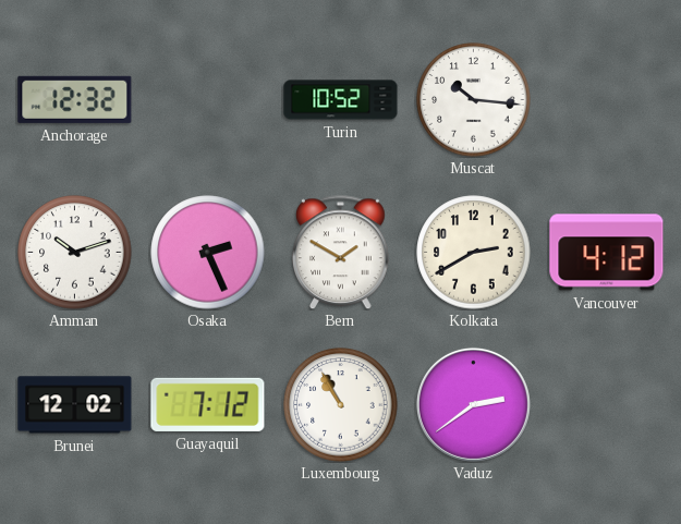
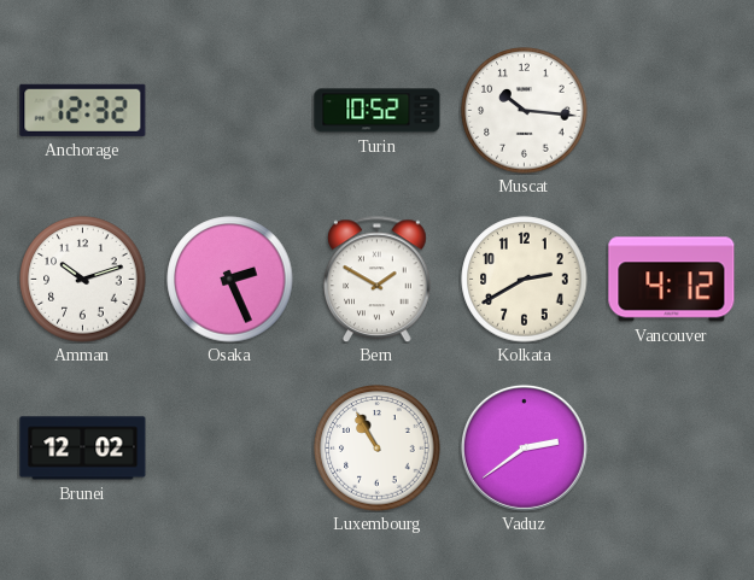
Guayaquil: 7:12 -> none (208, 404)
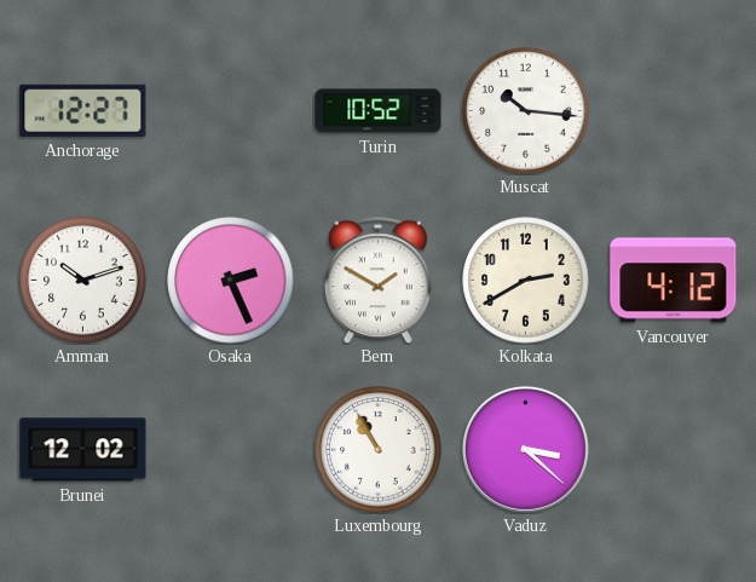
Anchorage: 12:32 -> 12:27 (83, 110)
Vaduz: 2:39 -> 3:22 (525, 449)
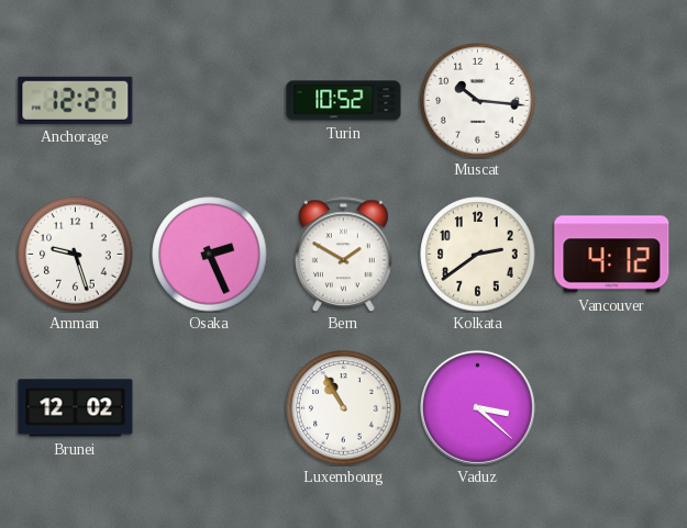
Amman: 10:12 -> 9:27 (76, 255)
Kolkata: 2:40 -> 2:39 (478, 255)
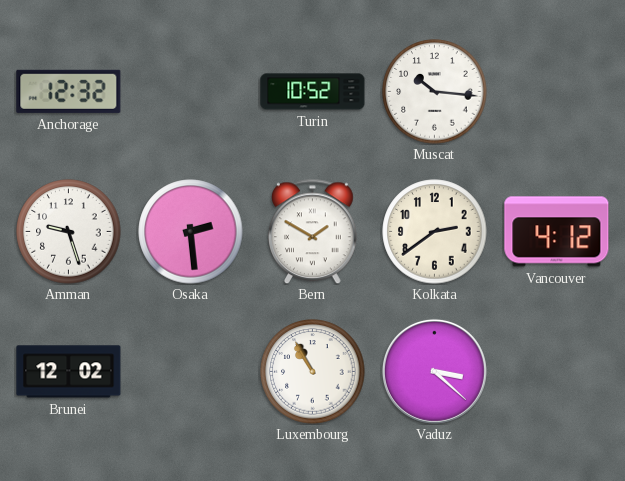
Anchorage: 12:27 -> 12:32 (69, 91)
Osaka: 2:26 -> 2:29 (191, 232)
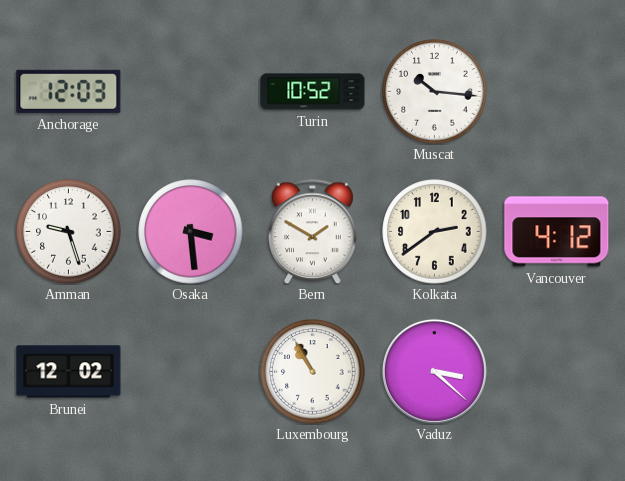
Anchorage: 12:32 -> 12:03 (69, 91)
Osaka: 2:29 -> 3:29 (191, 232)
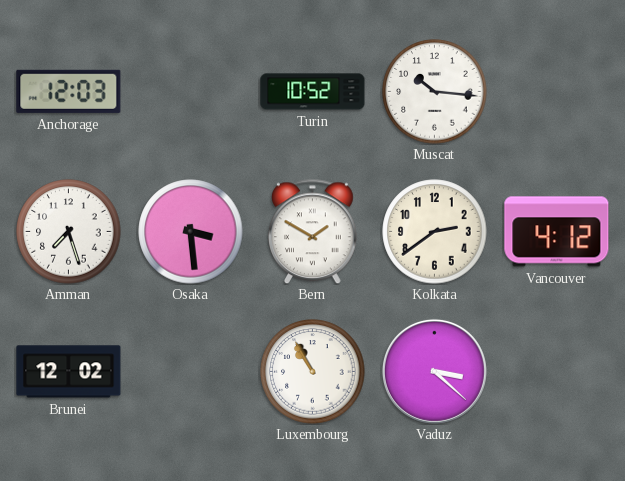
Amman: 9:27 -> 7:27 (69, 232)
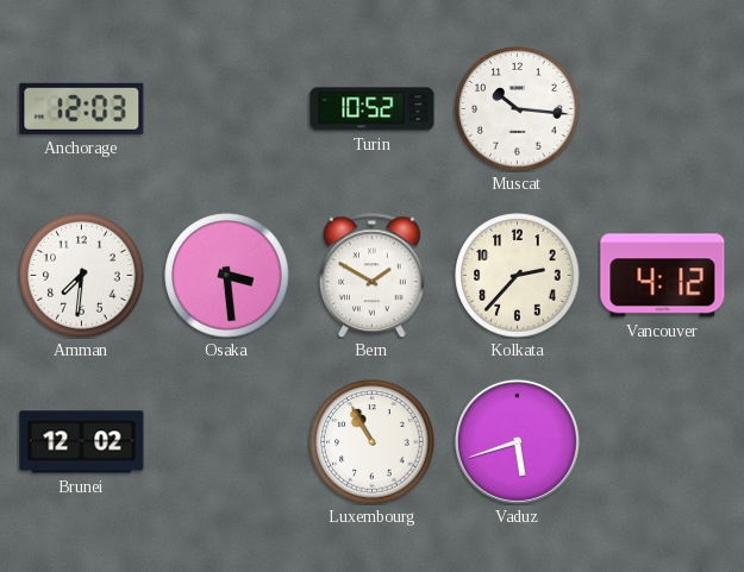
Amman: 7:27 -> 7:31 (82, 276)
Kolkata: 2:39 -> 2:37 (518, 276)
Vaduz: 3:22 -> 5:42 (517, 441)
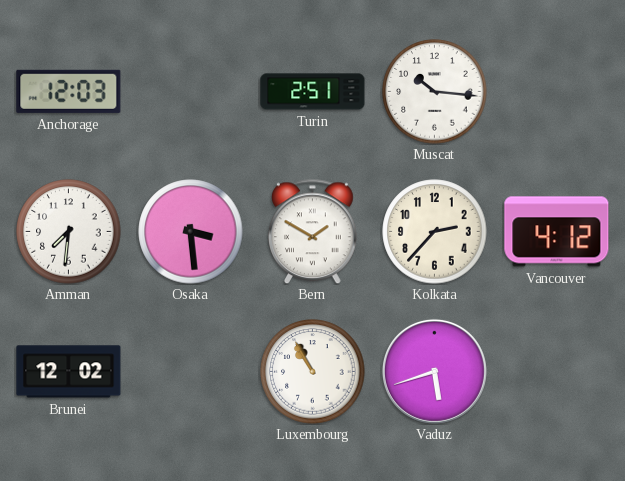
Turin: 10:52 -> 2:51 (313, 92)
